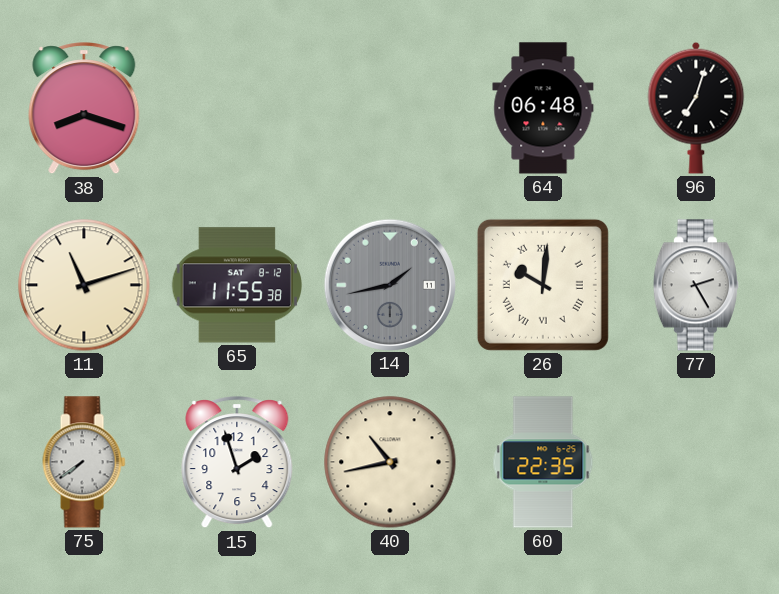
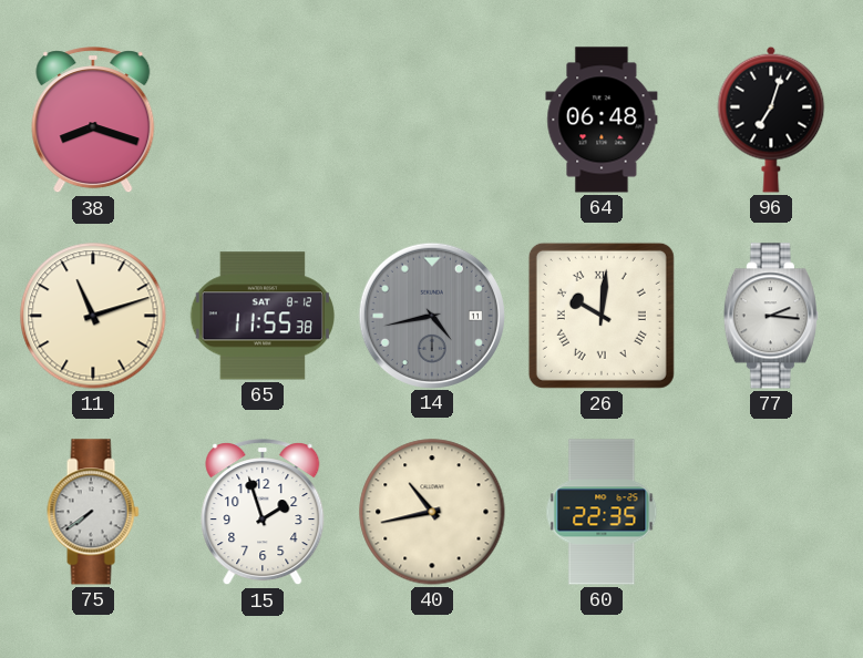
14: 1:43 -> 4:43 (431, 315)
77: 2:25 -> 2:16 (771, 316)
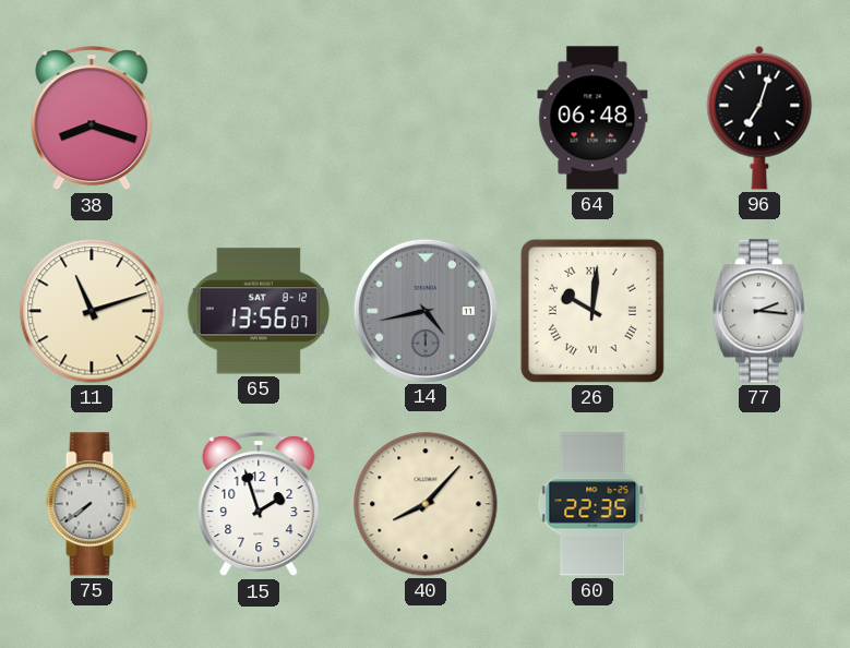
65: 11:55 -> 13:56 (258, 311)
40: 10:43 -> 8:07 (426, 504)
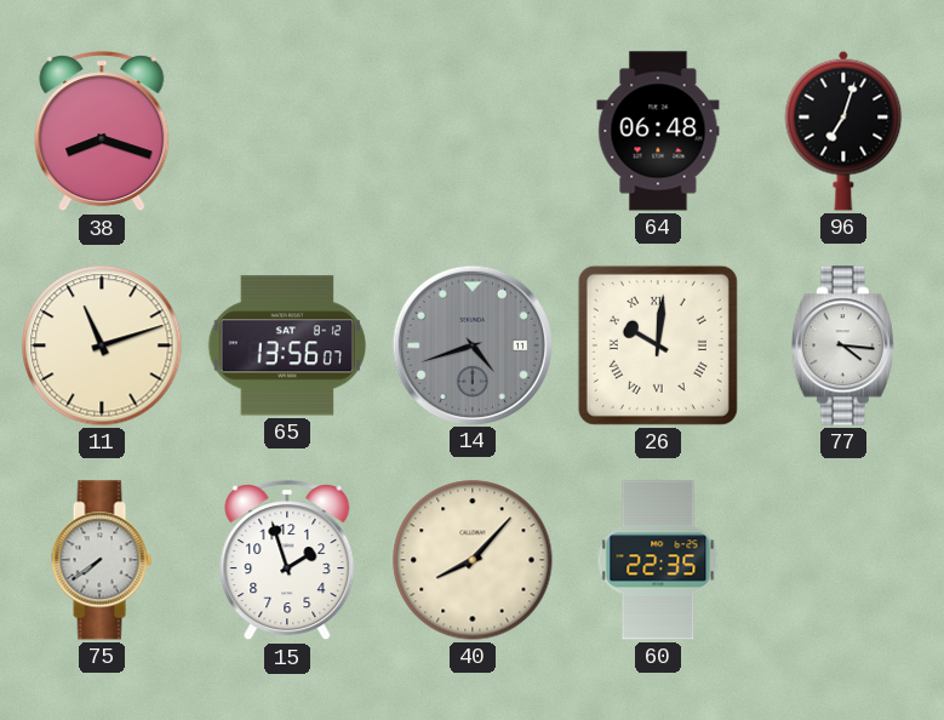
14: 4:43 -> 4:42 (471, 344)
77: 2:16 -> 4:16 (843, 345)
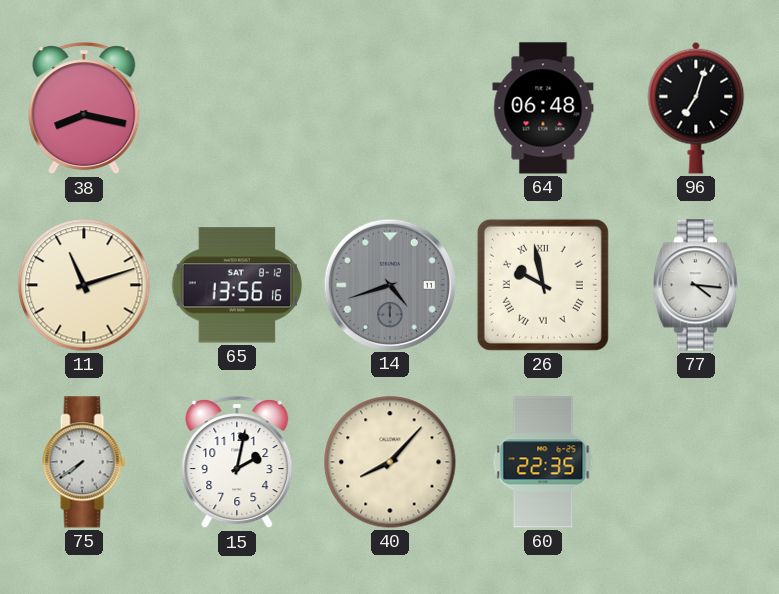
38: 8:18 -> 8:17 (84, 109)
65: 13:56:07 -> 13:56:16 (236, 285)
26: 10:01 -> 9:58 (543, 285)
15: 1:57 -> 2:02 (237, 463)
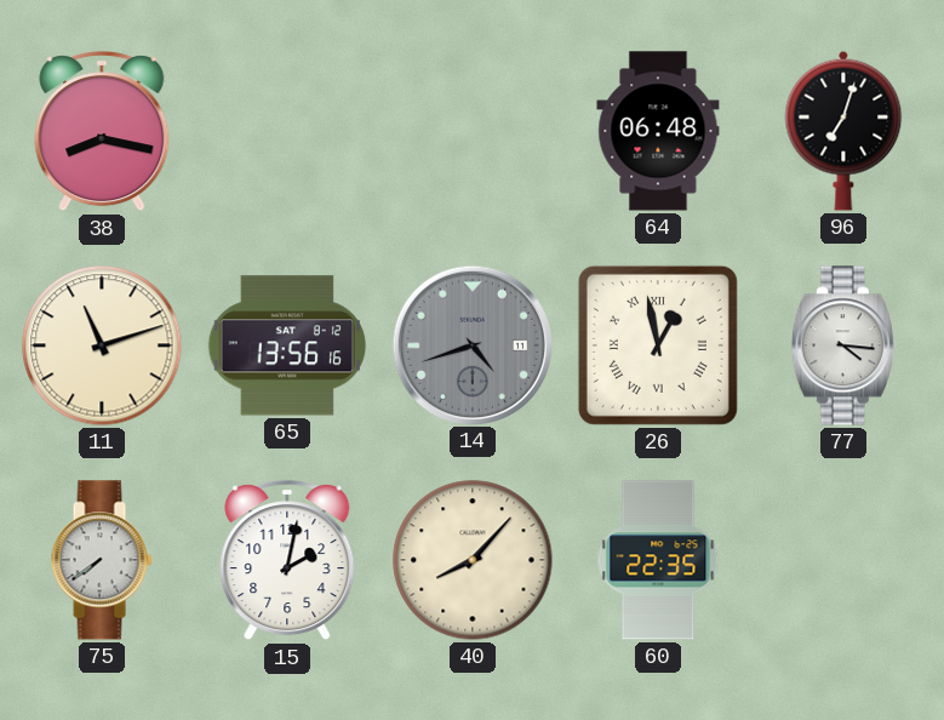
26: 9:58 -> 12:58 (658, 345)
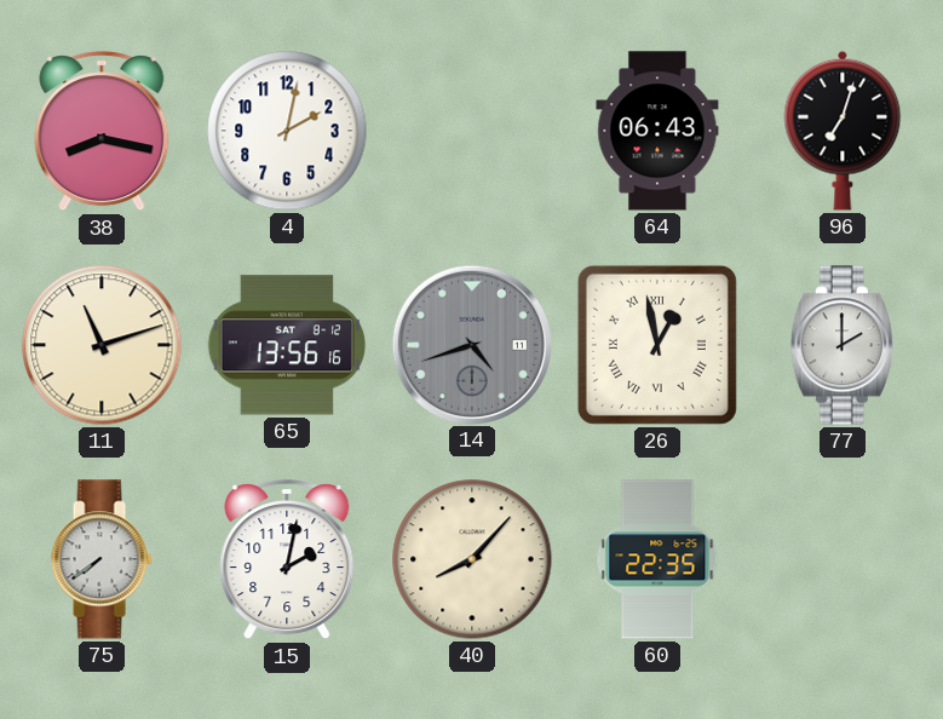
4: none -> 2:02 (287, 131)
64: 06:48 -> 06:43 (657, 131)
77: 4:16 -> 2:00 (843, 345)
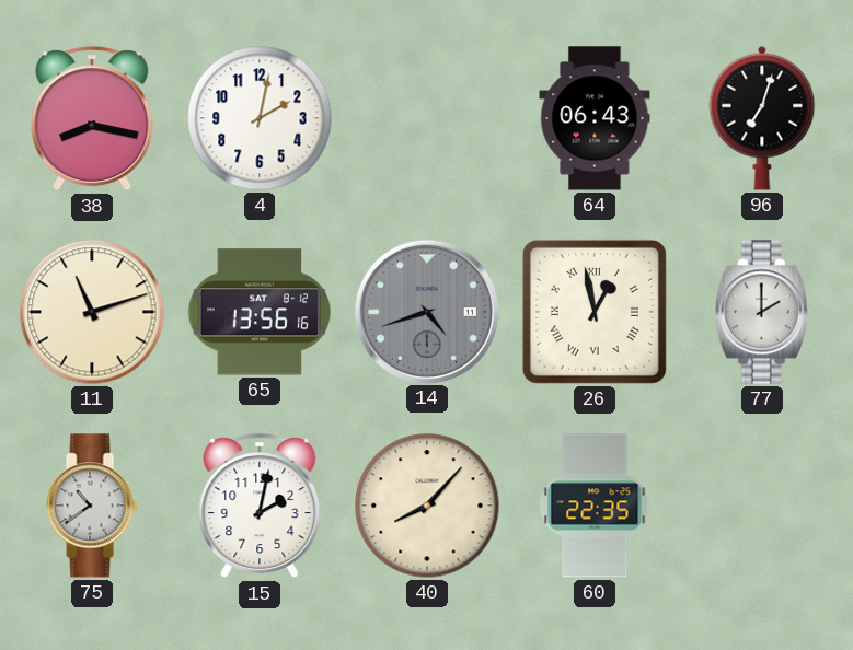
75: 7:39 -> 10:39 (92, 506)
